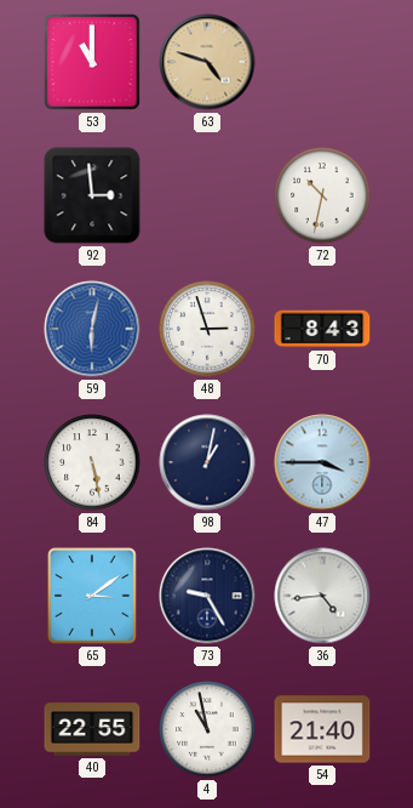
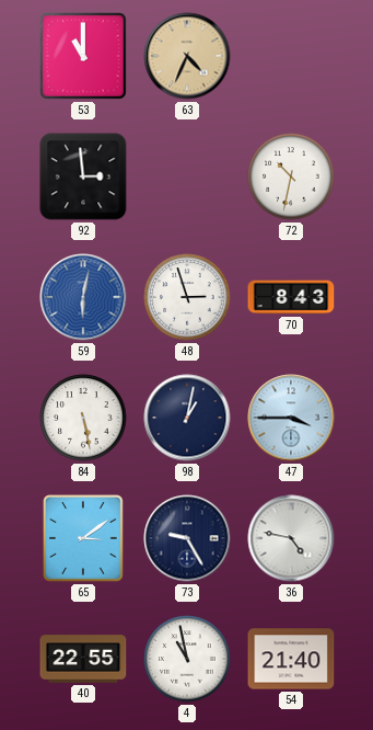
63: 4:48 -> 4:34 (187, 56)
36: 4:44 -> 4:47 (291, 538)
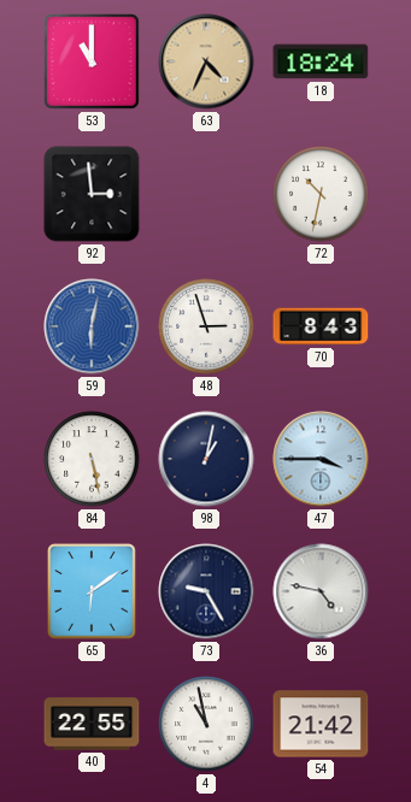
18: none -> 18:24 (321, 61)
65: 3:09 -> 6:09 (92, 591)
54: 21:40 -> 21:42 (321, 724)
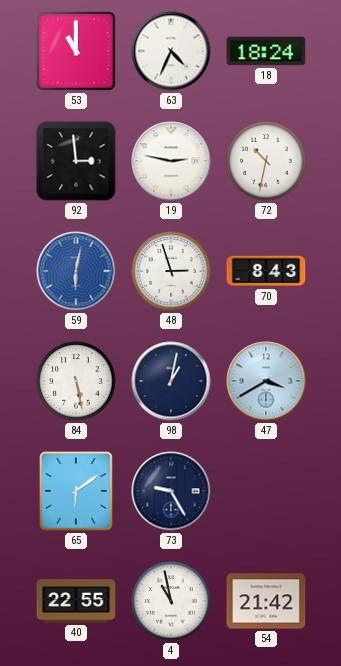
63 dial: champagne -> white (171, 51)
19: none -> 2:47 (171, 161)
47: 3:45 -> 3:40 (266, 381)
36: 4:47 -> none (321, 591)
